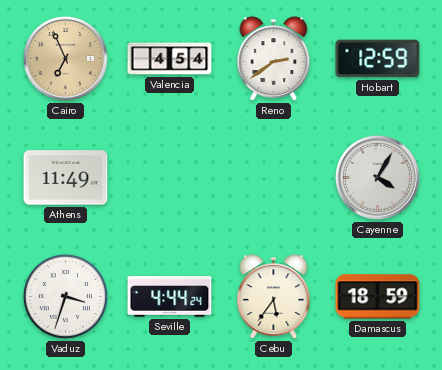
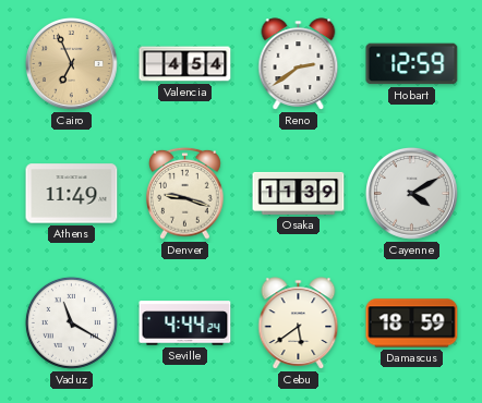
Denver: none -> 9:18 (185, 193)
Osaka: none -> 11:39 (299, 193)
Cayenne: 4:05 -> 4:10 (411, 193)
Vaduz: 3:33 -> 11:20 (71, 322)
Cebu: 5:36 -> 5:39 (299, 323)
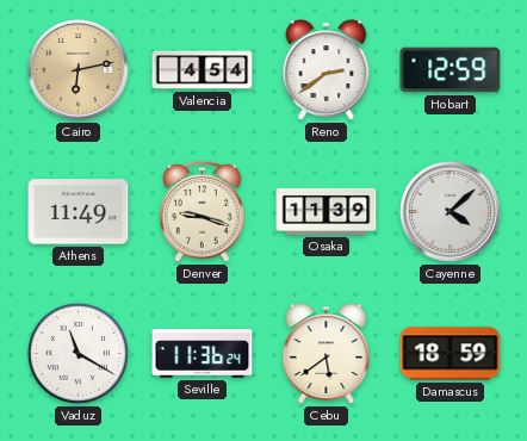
Cairo: 6:56 -> 6:13 (77, 69)
Cayenne: 4:10 -> 4:08 (449, 211)
Seville: 4:44 -> 11:36 (203, 354)
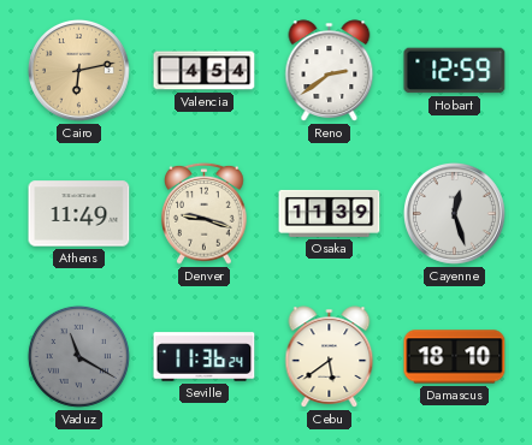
Cayenne: 4:08 -> 12:27 (454, 213)
Vaduz dial: white -> grey (78, 356)
Damascus: 18:59 -> 18:10 (455, 357)
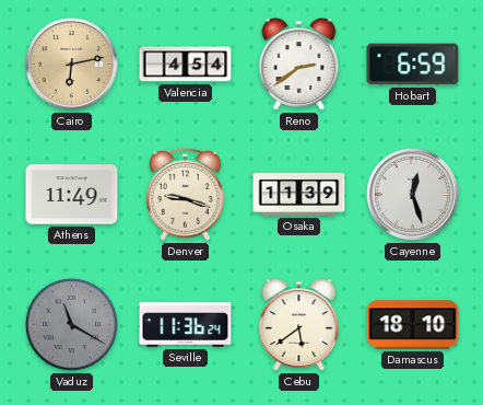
Hobart: 12:59 -> 6:59 (413, 65)
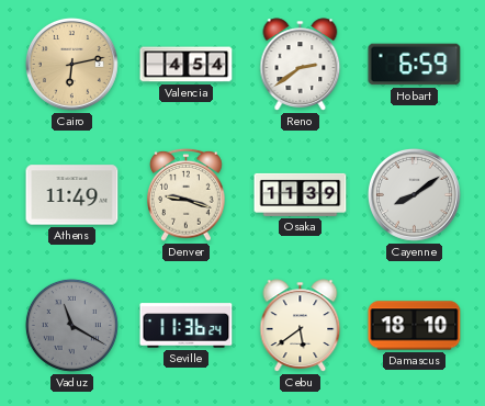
Cayenne: 12:27 -> 8:09 (414, 194)
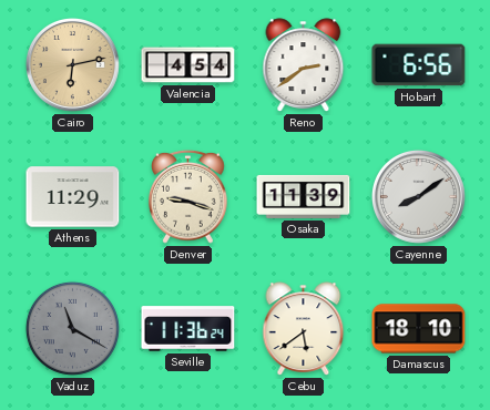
Hobart: 6:59 -> 6:56 (419, 65)
Athens: 11:49 -> 11:29 (73, 197)
